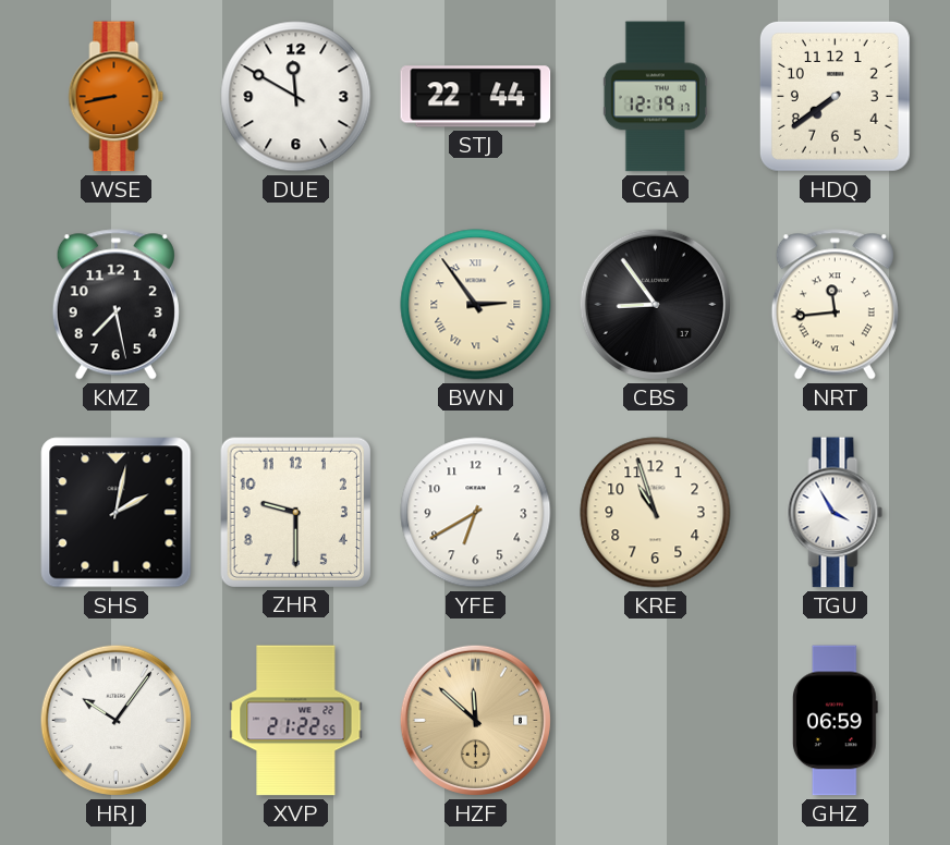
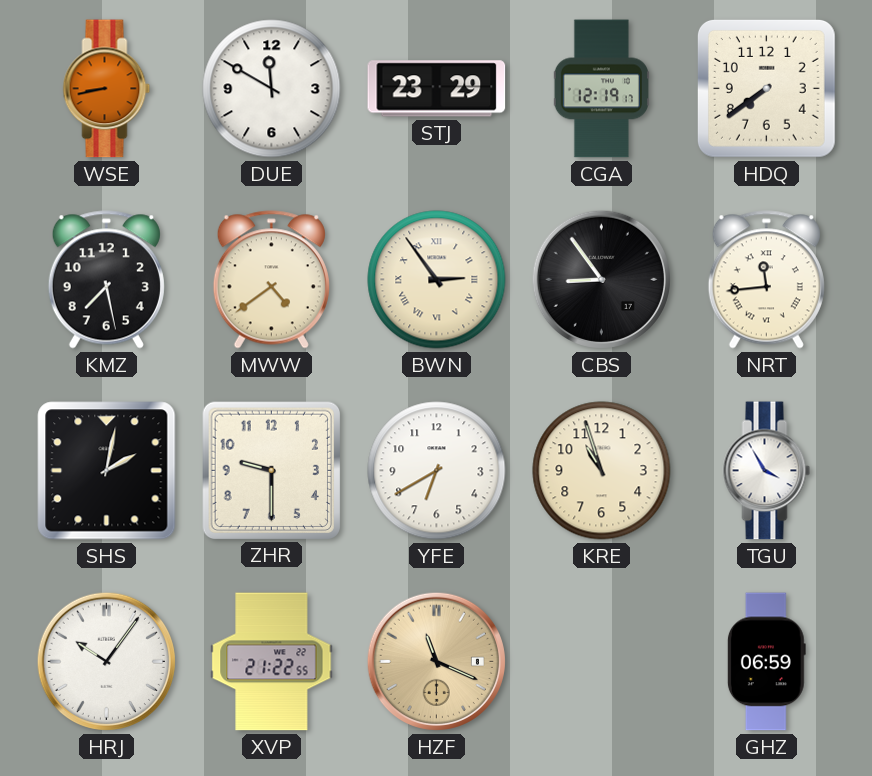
STJ: 22:44 -> 23:29 (437, 89)
MWW: none -> 4:39 (271, 280)
HZF: 11:52 -> 11:19 (436, 661)
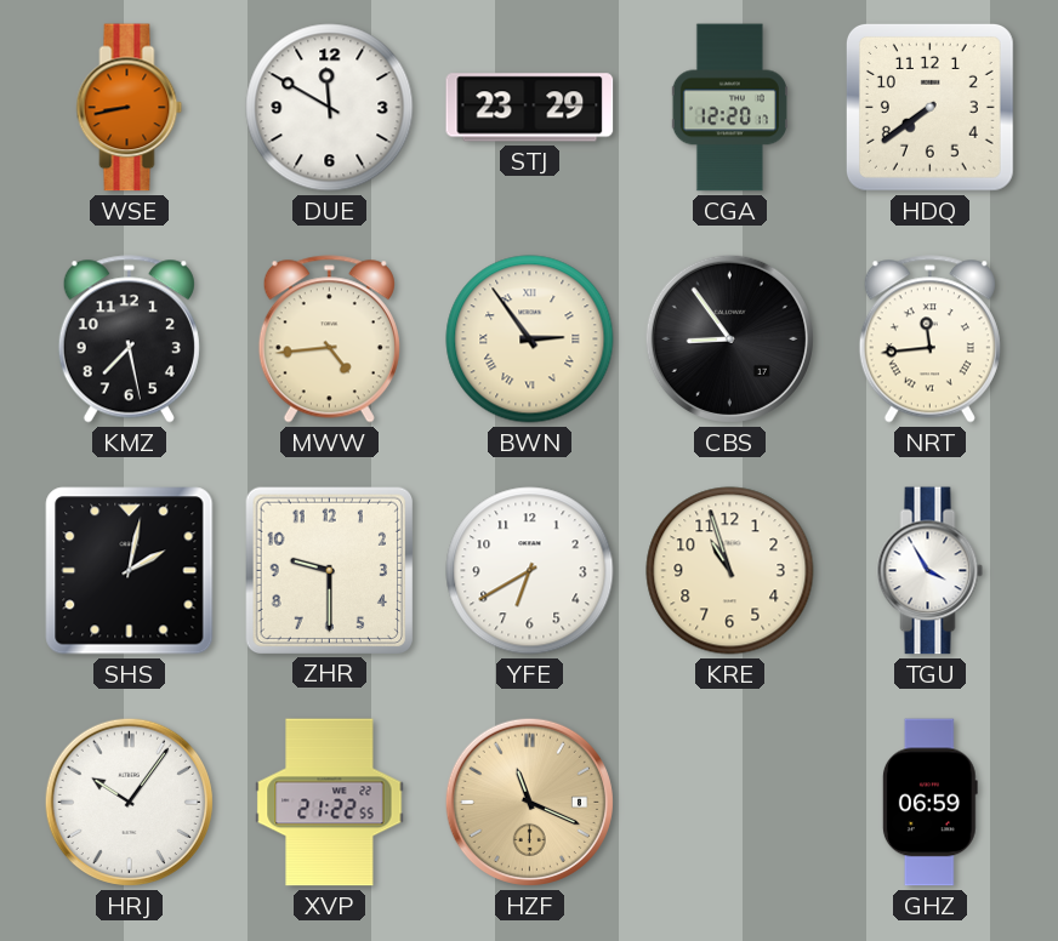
CGA: 12:19 -> 12:20 (729, 108)
MWW: 4:39 -> 4:44 (329, 340)
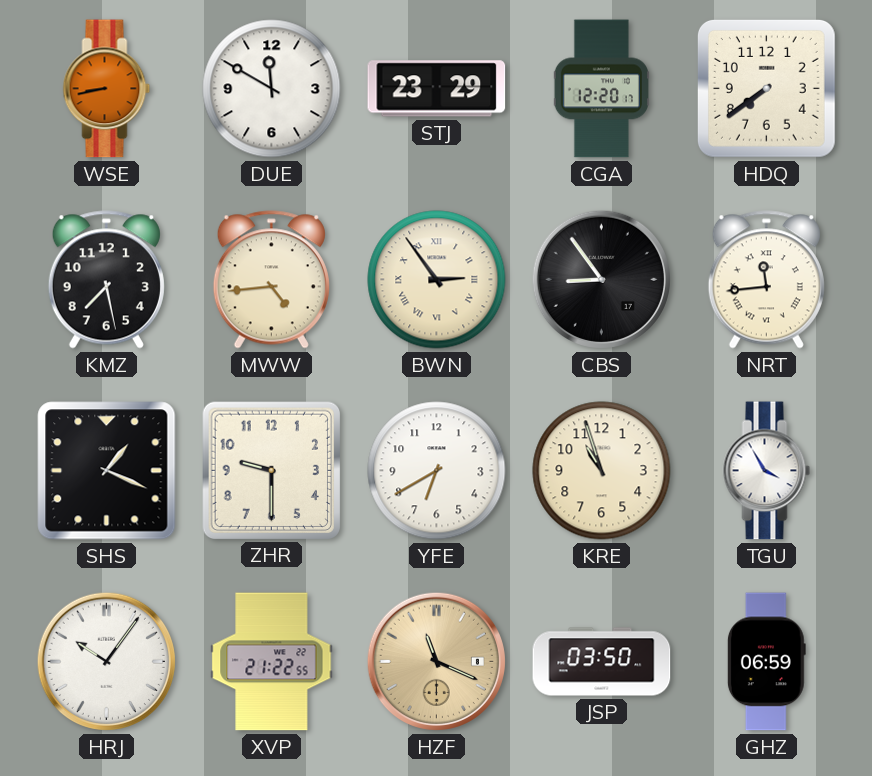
SHS: 2:02 -> 1:19 (107, 471)
JSP: none -> 03:50 (602, 662)
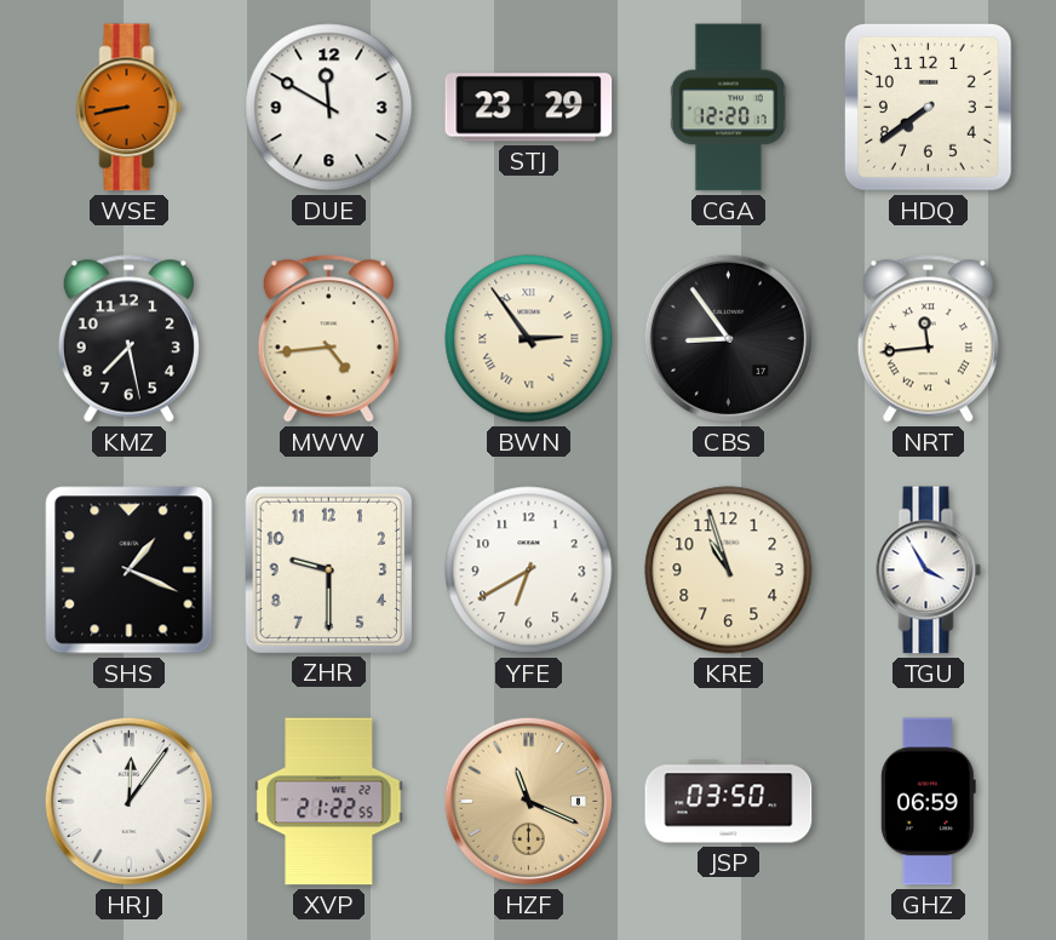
HRJ: 10:06 -> 12:06 (128, 801)
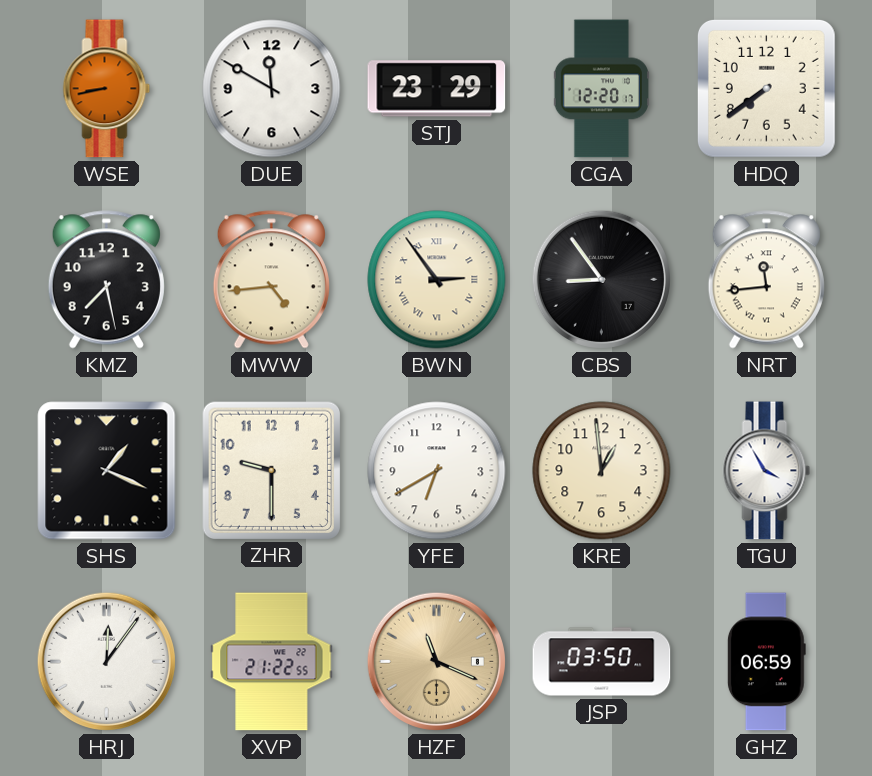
KRE: 10:57 -> 12:59 (602, 471)
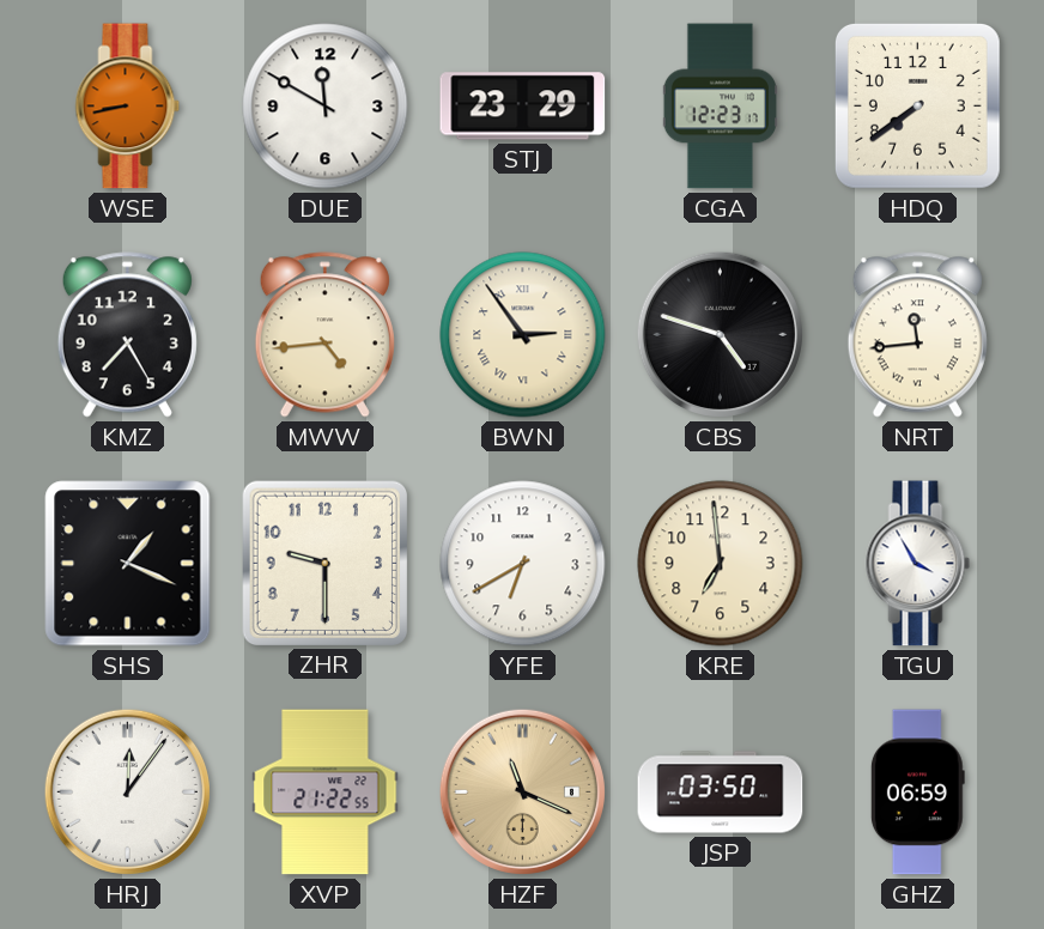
CGA: 12:20 -> 12:23 (720, 107)
KMZ: 7:28 -> 7:25 (127, 335)
CBS: 8:54 -> 4:48 (720, 334)
KRE: 12:59 -> 6:59 (721, 564)
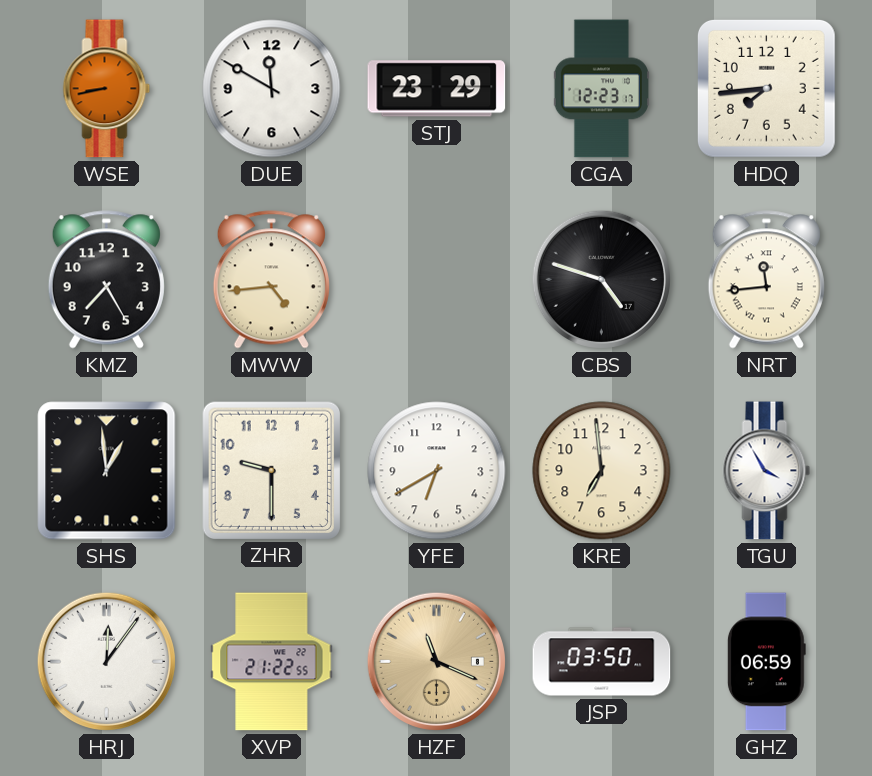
HDQ: 7:39 -> 7:44 (766, 88)
BWN: 2:54 -> none (523, 335)
SHS: 1:19 -> 12:59 (107, 471)
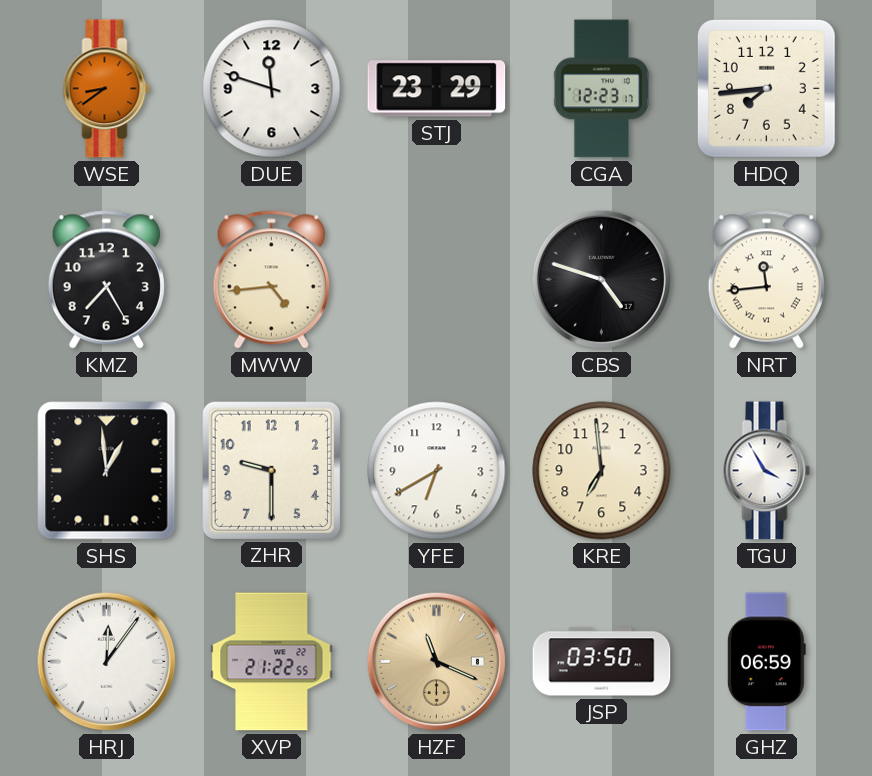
WSE: 8:43 -> 8:39 (107, 89)
DUE: 11:50 -> 11:48 (272, 89)
